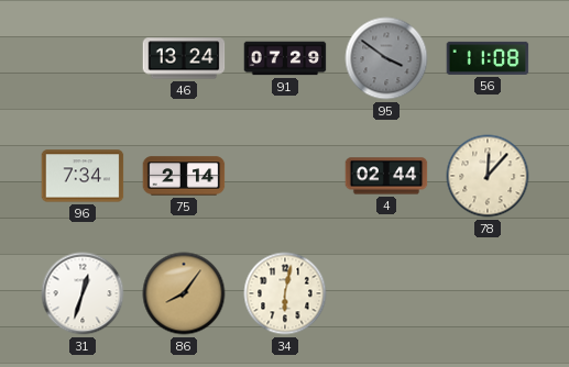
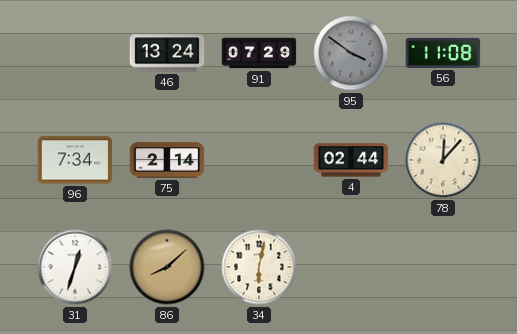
86: 8:06 -> 8:08 (167, 267)
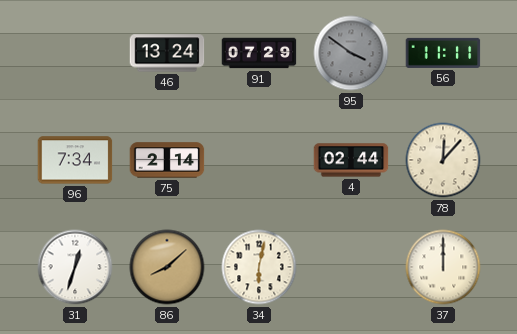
56: 11:08 -> 11:11 (443, 53)
37: none -> 12:00 (443, 267)
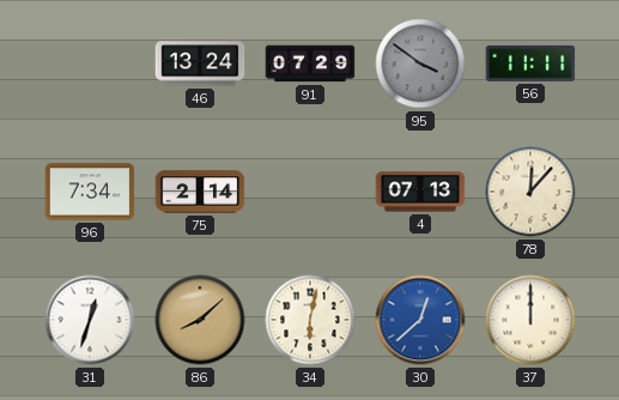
4: 02:44 -> 07:13 (420, 192)
30: none -> 12:38 (420, 320)
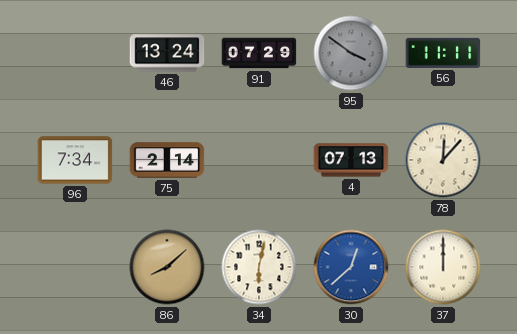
31: 12:33 -> none (90, 320)
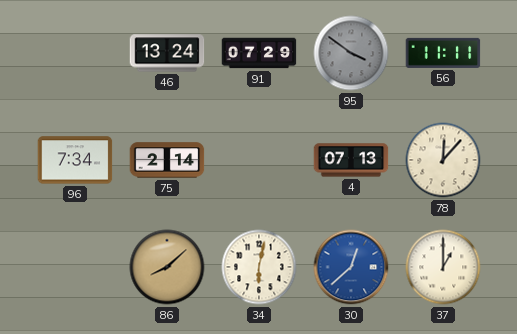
37: 12:00 -> 1:00 (443, 267)
